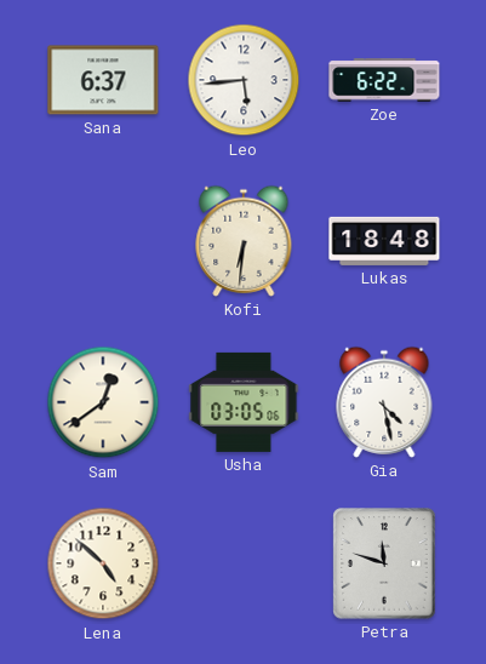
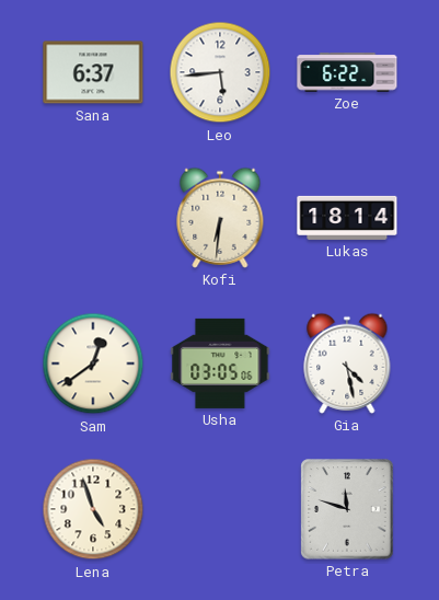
Lukas: 18:48 -> 18:14 (347, 218)
Lena: 4:52 -> 4:57 (93, 509)
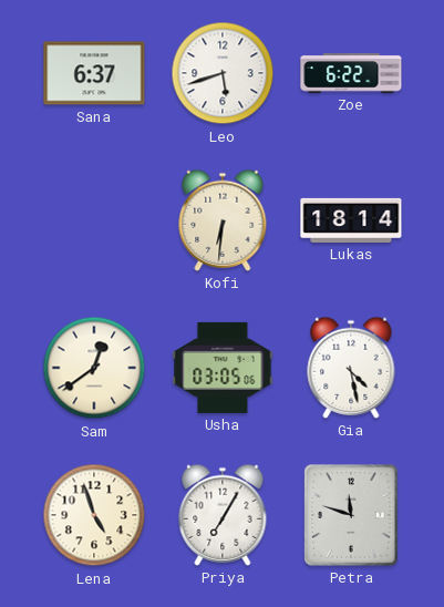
Leo: 5:44 -> 5:42 (223, 73)
Priya: none -> 7:05 (223, 515)
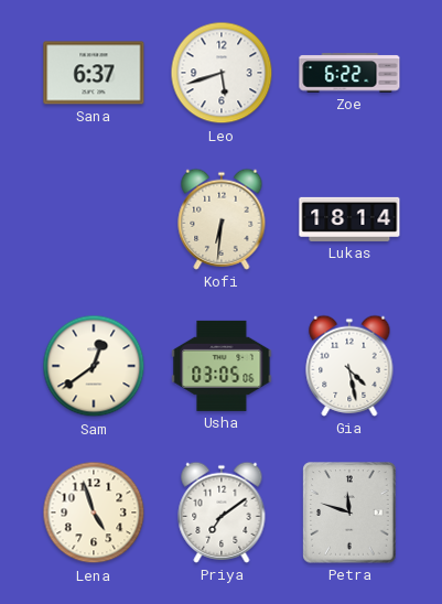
Priya: 7:05 -> 7:09 (222, 513)
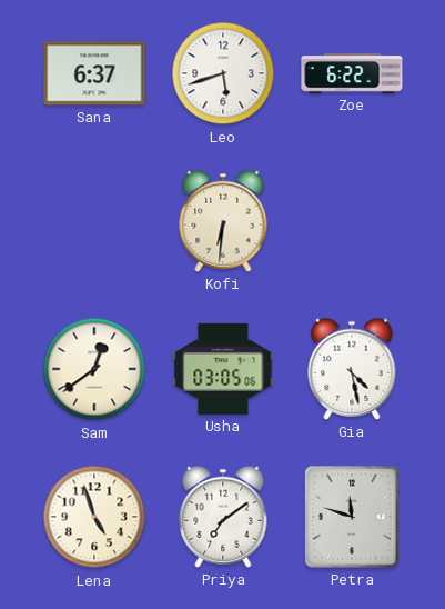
Lukas: 18:14 -> none (349, 219)
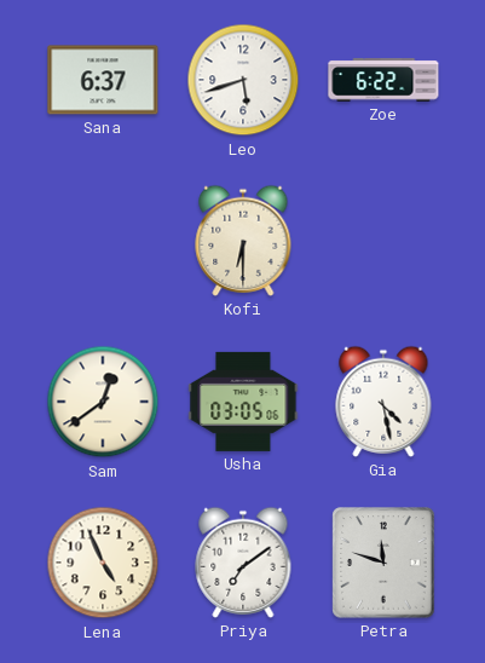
Kofi: 6:31 -> 6:30 (243, 241)
Lena: 4:57 -> 4:56 (103, 563)
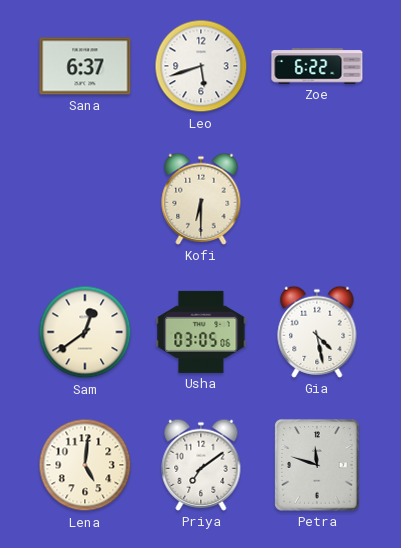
Lena: 4:56 -> 5:01 (85, 465)
